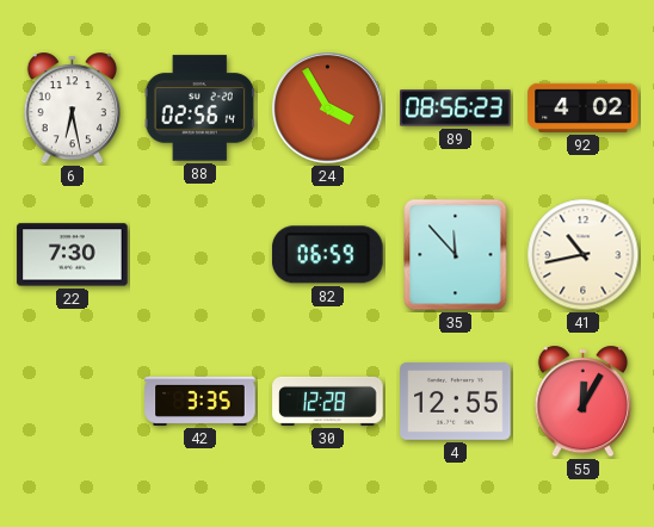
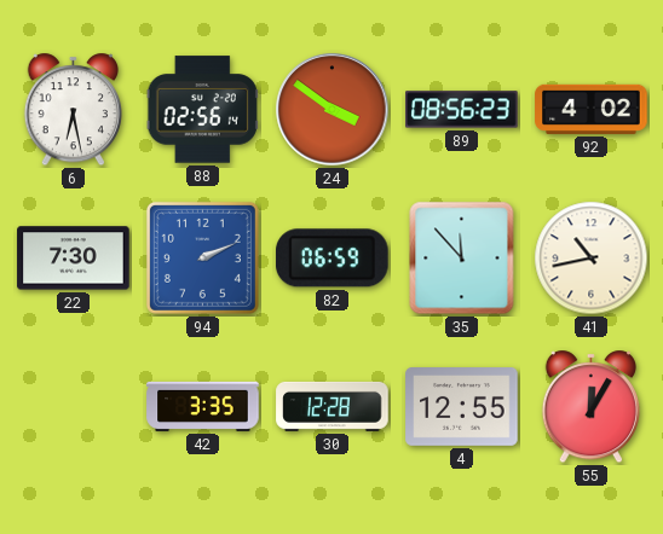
24: 3:55 -> 3:51 (333, 110)
94: none -> 2:11 (202, 257)
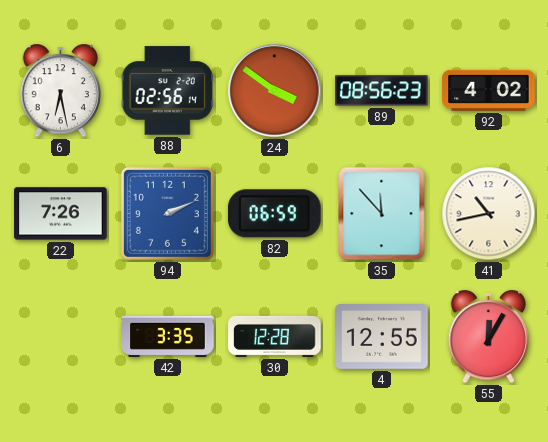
22: 7:30 -> 7:26 (61, 214)
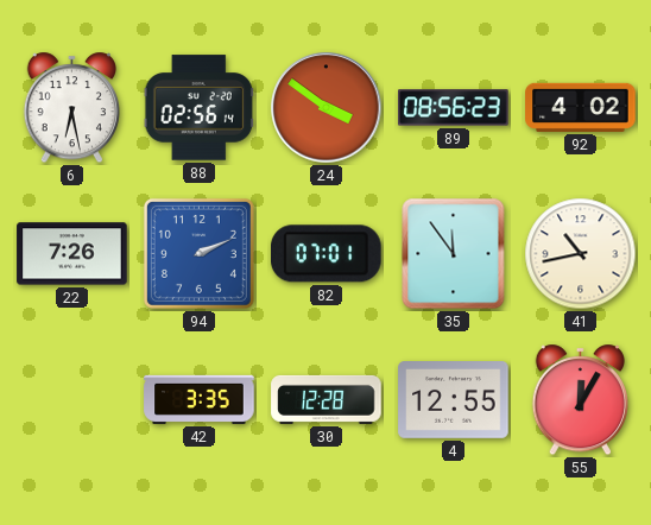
82: 06:59 -> 07:01 (327, 254)
35: 11:53 -> 11:54 (454, 254)
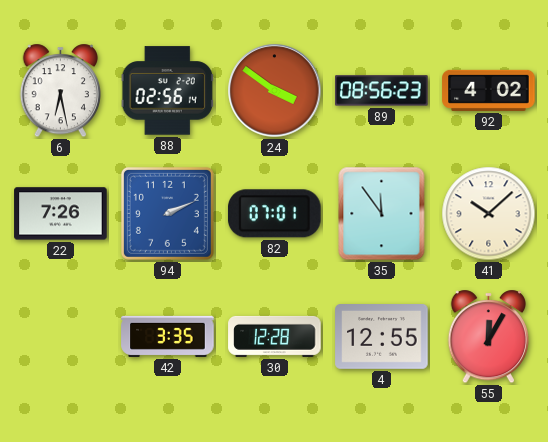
41: 10:43 -> 10:08 (489, 214)
